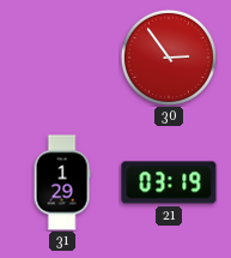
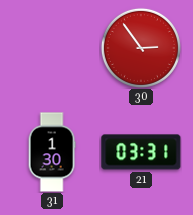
31: 1:29 -> 1:30 (52, 152)
21: 03:19 -> 03:31 (141, 152)
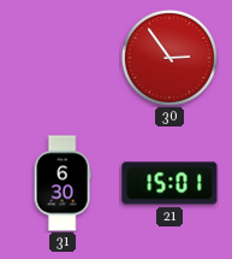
31: 1:30 -> 6:30 (63, 183)
21: 03:31 -> 15:01 (169, 183)
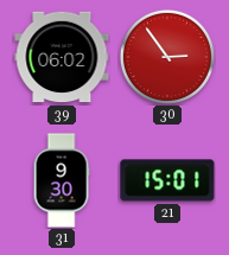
39: none -> 06:02 (62, 57)
31: 6:30 -> 9:30 (62, 180)
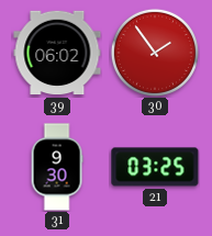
30: 2:54 -> 1:54 (155, 53)
21: 15:01 -> 03:25 (155, 167)
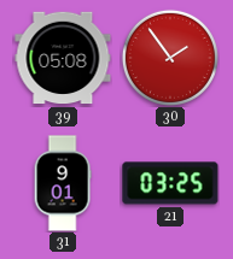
39: 06:02 -> 05:08 (63, 58)
31: 9:30 -> 9:01 (63, 183)
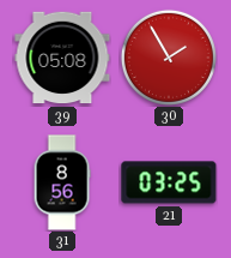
30: 1:54 -> 1:55 (169, 58)
31: 9:01 -> 8:56 (62, 182)
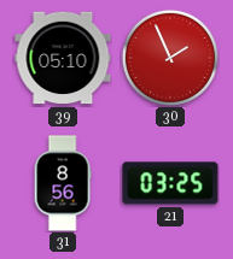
39: 05:08 -> 05:10 (63, 58)
30: 1:55 -> 1:56 (170, 58)
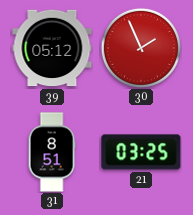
39: 05:10 -> 05:12 (52, 48)
31: 8:56 -> 8:51 (52, 152)
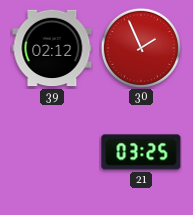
39: 05:12 -> 02:12 (52, 48)
31: 8:51 -> none (52, 152)
